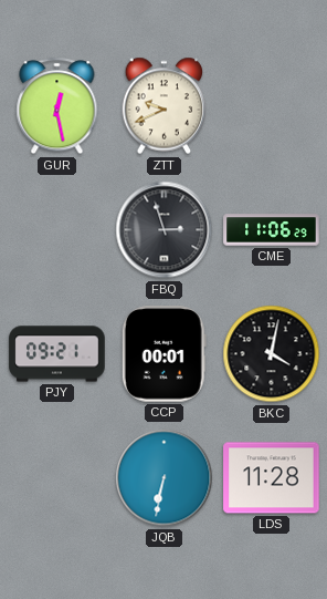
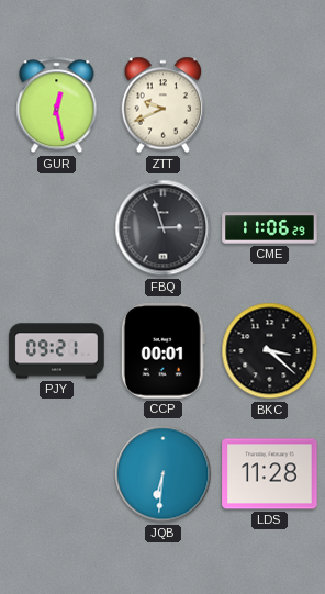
BKC: 4:02 -> 3:22 (270, 351)
JQB: 6:32 -> 6:31 (164, 474)
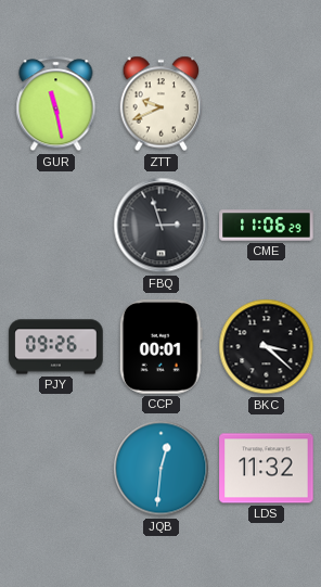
GUR: 12:28 -> 11:28 (56, 104)
PJY: 09:21 -> 09:26 (56, 347)
JQB: 6:31 -> 12:31 (162, 469)
LDS: 11:28 -> 11:32 (267, 469)
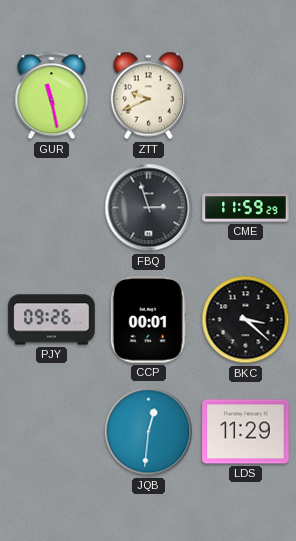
CME: 11:06 -> 11:59 (246, 208)
LDS: 11:32 -> 11:29 (246, 432)
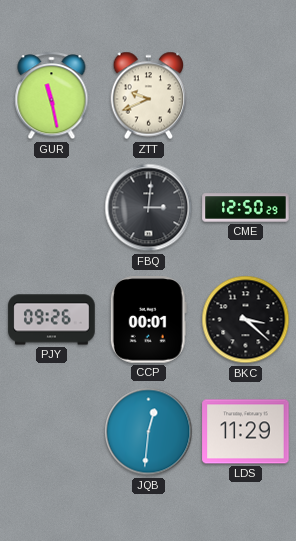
FBQ: 2:57 -> 3:01 (149, 208)
CME: 11:59 -> 12:50 (246, 208)
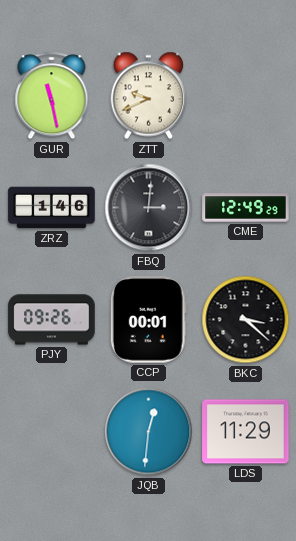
ZRZ: none -> 1:46 (52, 208)
CME: 12:50 -> 12:49 (246, 208)
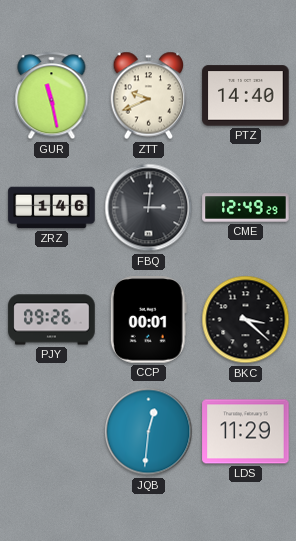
PTZ: none -> 14:40 (246, 96)
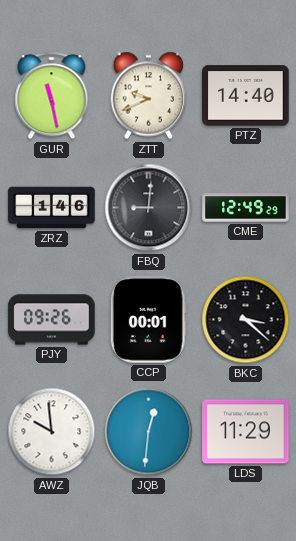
FBQ: 3:01 -> 9:01 (149, 208)
AWZ: none -> 9:59 (52, 432)
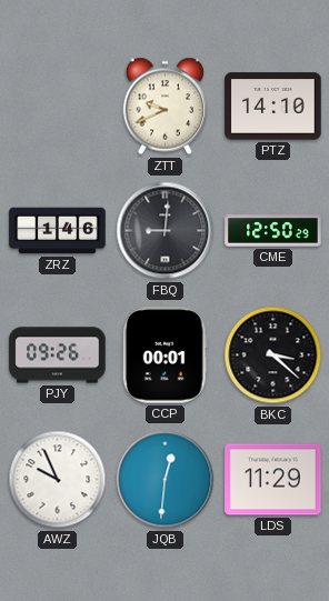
GUR: 11:28 -> none (52, 96)
PTZ: 14:40 -> 14:10 (273, 107)
CME: 12:49 -> 12:50 (273, 231)
AWZ: 9:59 -> 9:56 (58, 480)
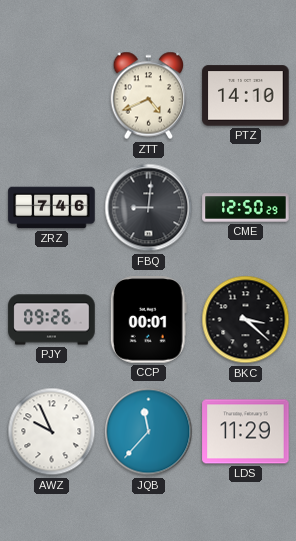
ZTT: 9:41 -> 4:41 (149, 96)
ZRZ: 1:46 -> 7:46 (52, 208)
JQB: 12:31 -> 11:37 (149, 432)
